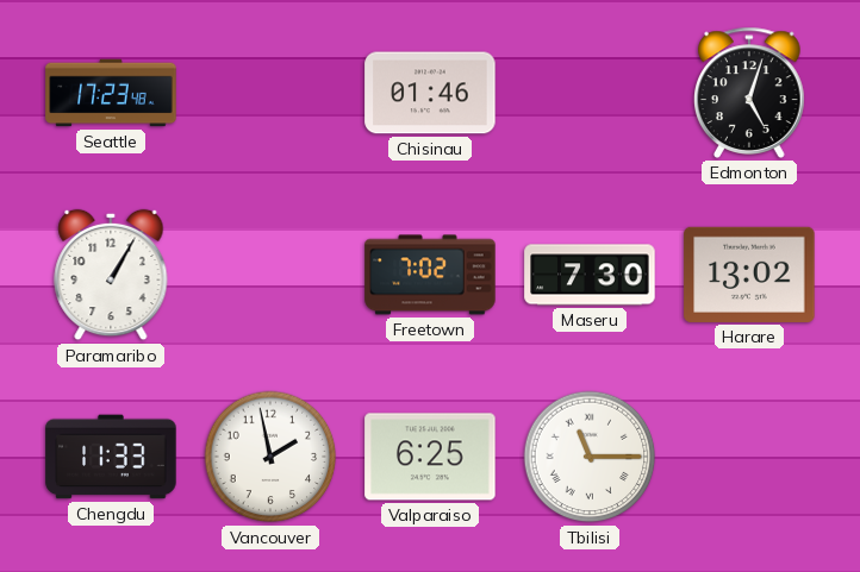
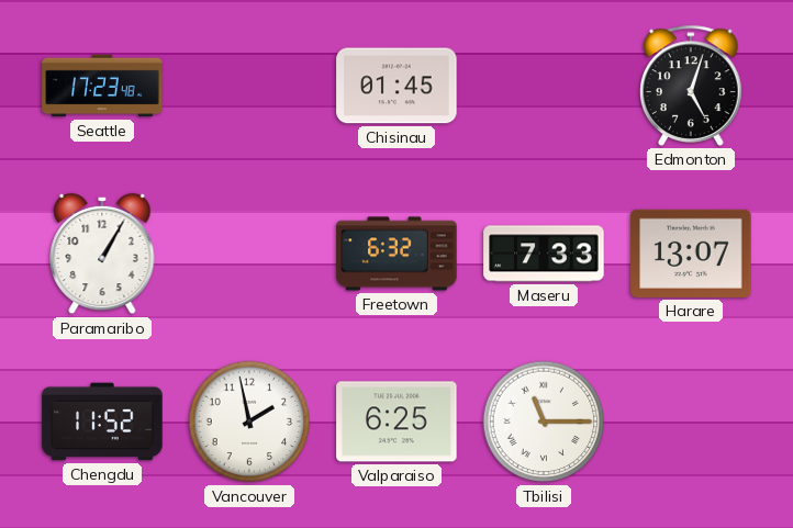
Chisinau: 01:46 -> 01:45 (396, 86)
Freetown: 7:02 -> 6:32 (396, 254)
Maseru: 7:30 -> 7:33 (544, 254)
Harare: 13:02 -> 13:07 (691, 254)
Chengdu: 11:33 -> 11:52 (102, 422)
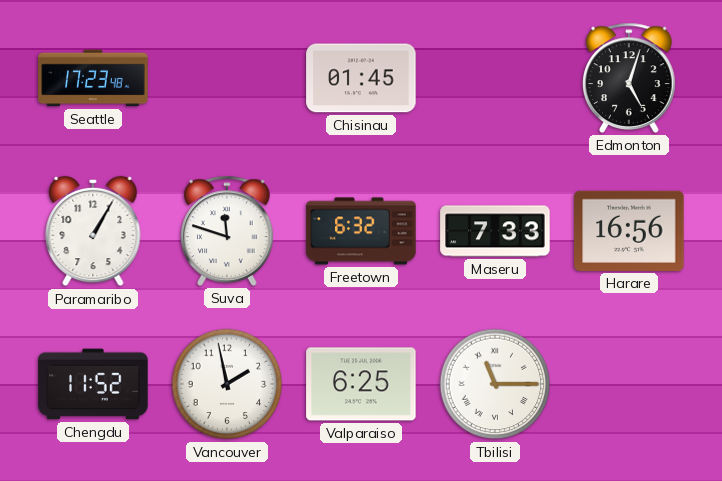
Suva: none -> 11:48 (228, 231)
Harare: 13:07 -> 16:56 (629, 231)
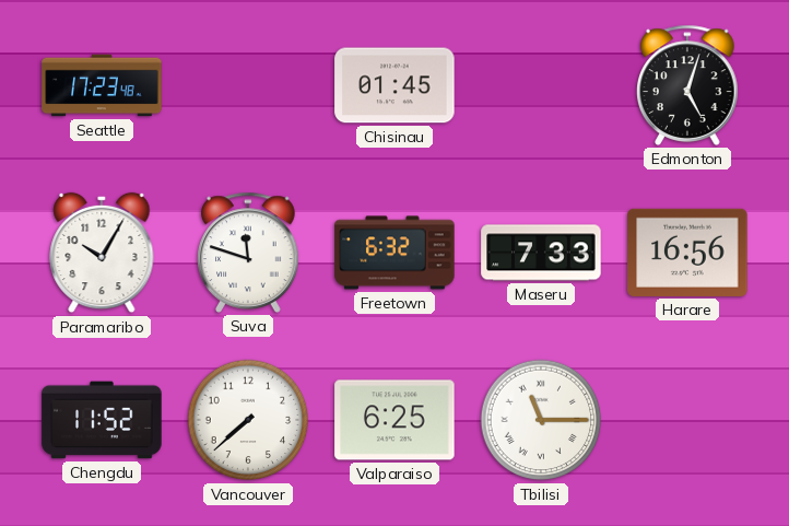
Paramaribo: 1:05 -> 10:05 (102, 253)
Vancouver: 1:58 -> 7:38 (248, 420)
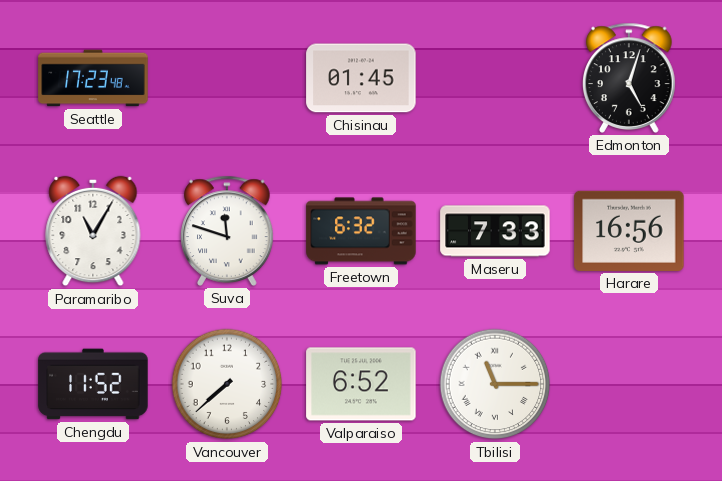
Paramaribo: 10:05 -> 11:05 (93, 231)
Valparaiso: 6:25 -> 6:52 (361, 384)
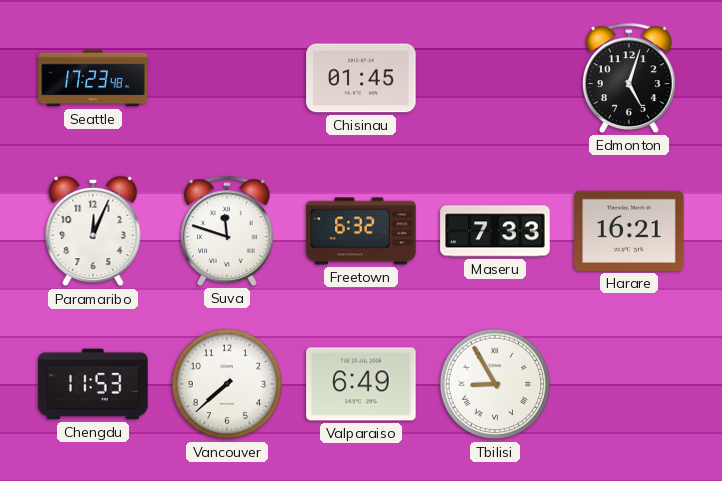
Paramaribo: 11:05 -> 12:04 (93, 231)
Harare: 16:56 -> 16:21 (629, 231)
Chengdu: 11:52 -> 11:53 (93, 384)
Valparaiso: 6:52 -> 6:49 (361, 384)
Tbilisi: 11:15 -> 8:55 (495, 384)
